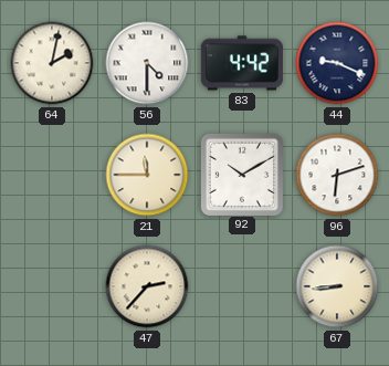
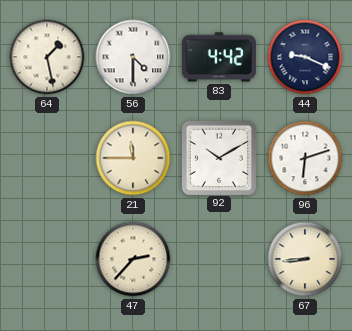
64: 2:02 -> 1:28 (47, 57)
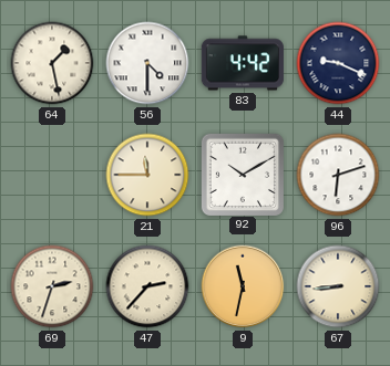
69: none -> 2:33 (52, 286)
9: none -> 11:32 (243, 286)
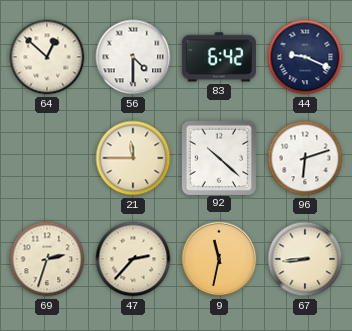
64: 1:28 -> 12:52 (47, 57)
83: 4:42 -> 6:42 (219, 57)
92: 10:10 -> 10:22 (218, 157)
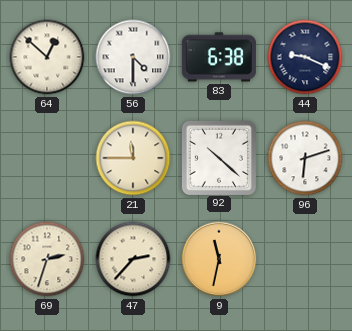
83: 6:42 -> 6:38 (219, 57)
67: 8:44 -> none (305, 259)
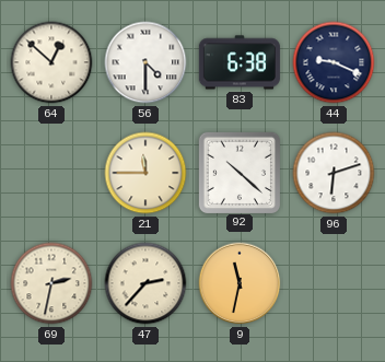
69: 2:33 -> 2:32 (51, 283)
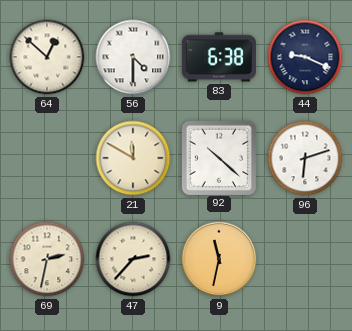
21: 11:45 -> 11:50 (133, 158)
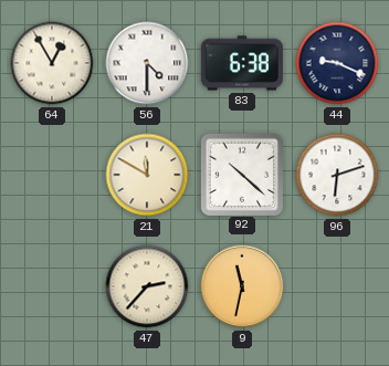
64: 12:52 -> 12:55 (52, 63)
69: 2:32 -> none (47, 259)
